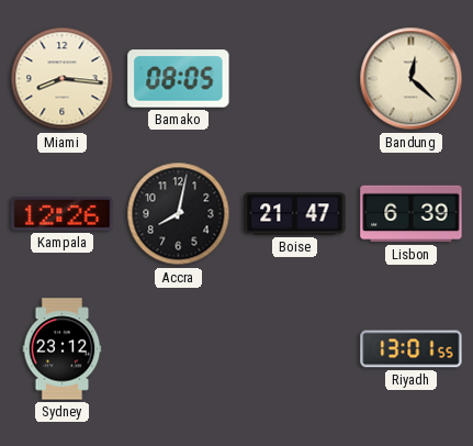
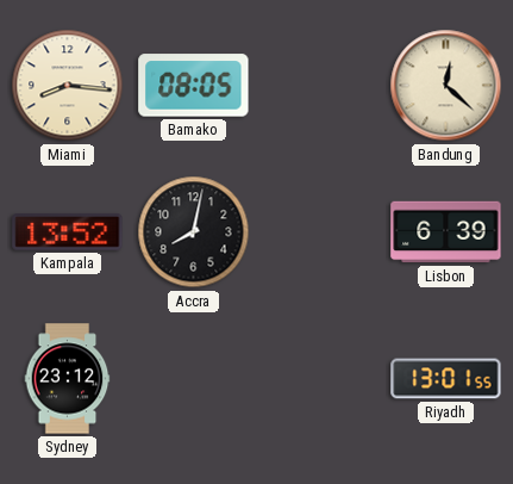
Kampala: 12:26 -> 13:52 (68, 232)
Boise: 21:47 -> none (295, 214)
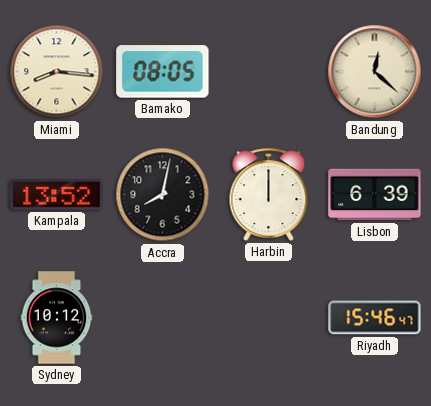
Harbin: none -> 12:00 (269, 194)
Sydney: 23:12 -> 10:12 (57, 318)
Riyadh: 13:01 -> 15:46 (375, 318)
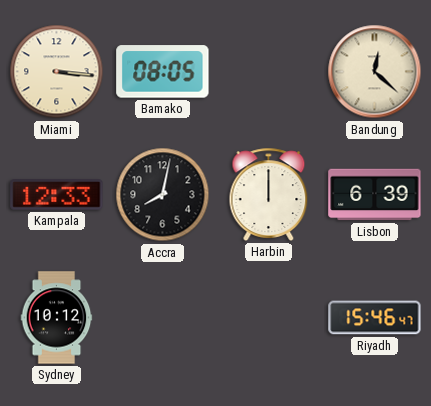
Miami: 8:16 -> 3:16 (57, 72)
Kampala: 13:52 -> 12:33 (57, 195)
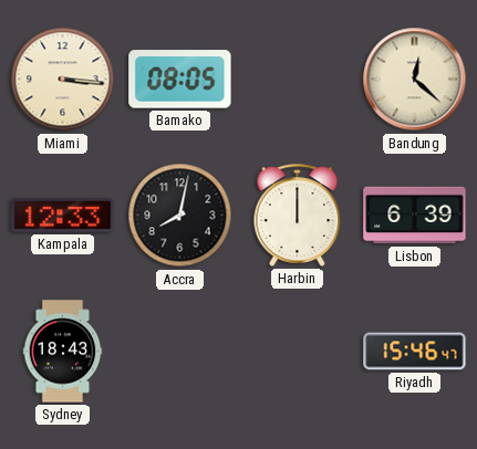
Sydney: 10:12 -> 18:43 (63, 352)
